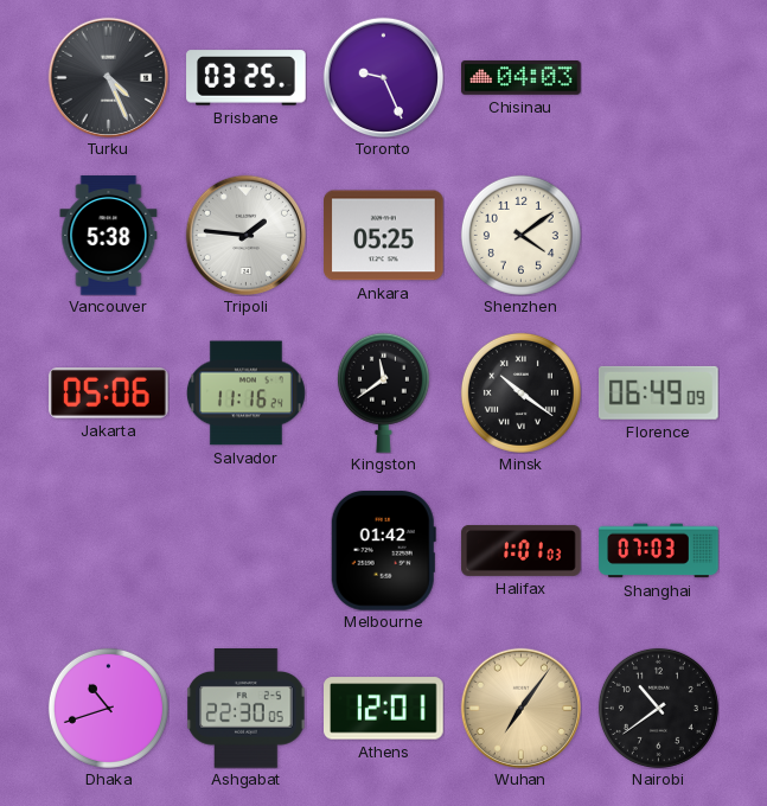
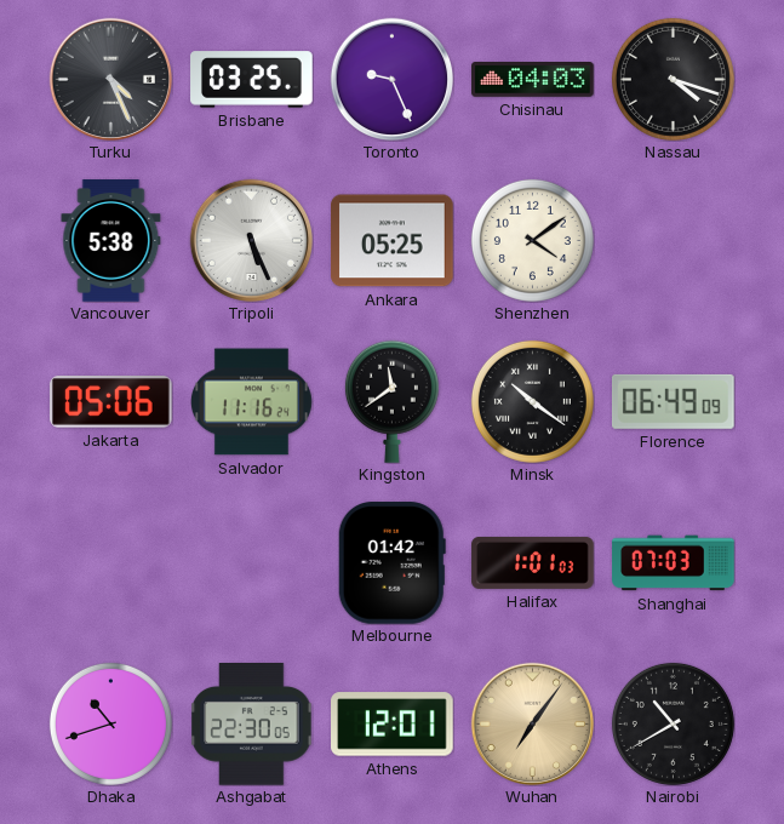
Nassau: none -> 4:18 (673, 79)
Tripoli: 1:46 -> 5:26 (251, 240)
Nairobi: 10:39 -> 10:40 (673, 723)
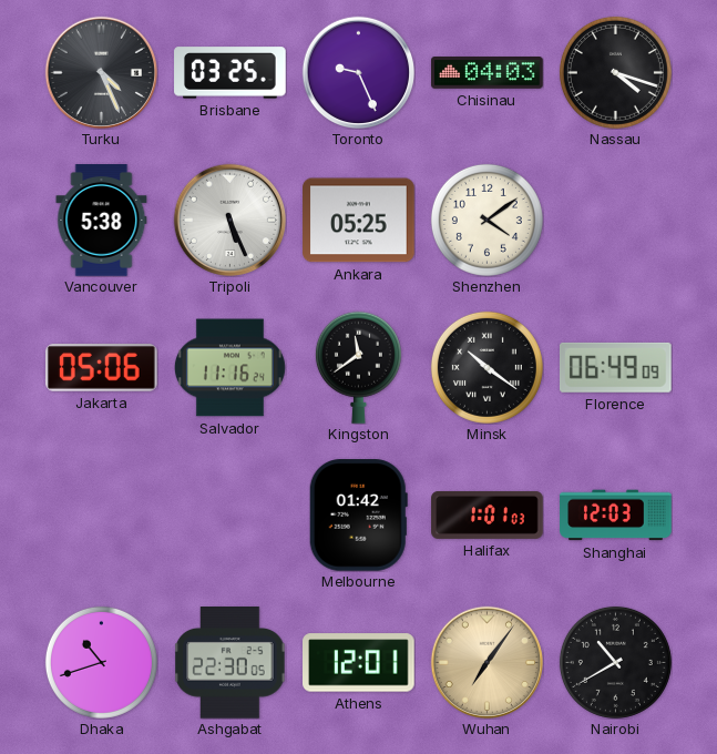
Shanghai: 07:03 -> 12:03 (616, 516)
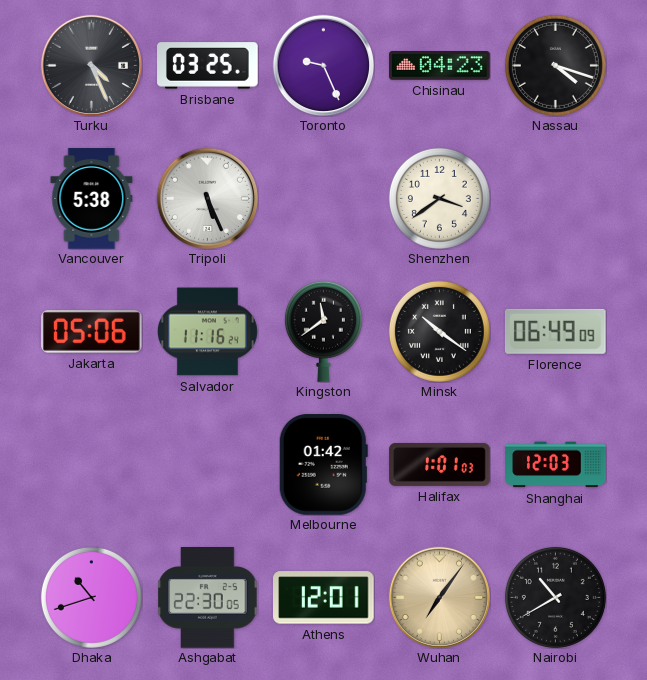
Chisinau: 04:03 -> 04:23 (440, 66)
Ankara: 05:25 -> none (359, 221)
Shenzhen: 4:09 -> 3:39 (439, 198)
